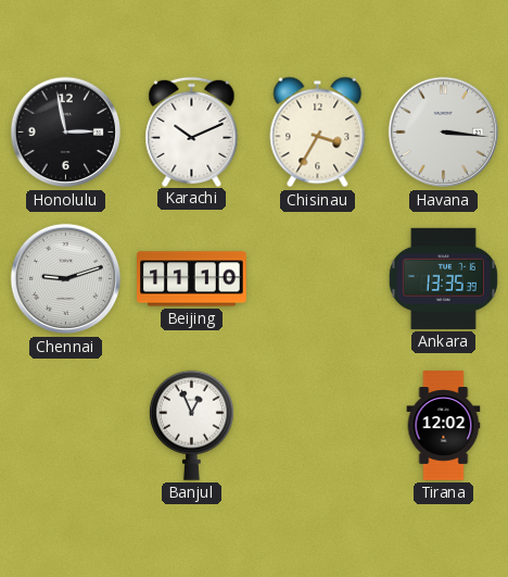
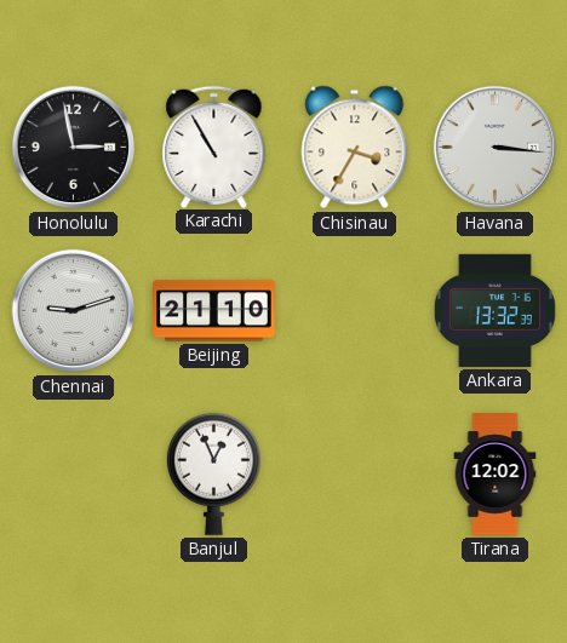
Karachi: 10:11 -> 10:55 (214, 147)
Beijing: 11:10 -> 21:10 (214, 311)
Ankara: 13:35 -> 13:32 (494, 310)
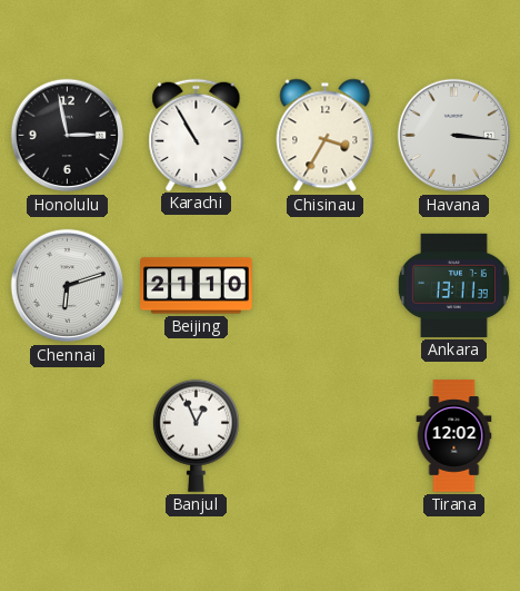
Chennai: 9:12 -> 6:12 (68, 286)
Ankara: 13:32 -> 13:11 (453, 285)
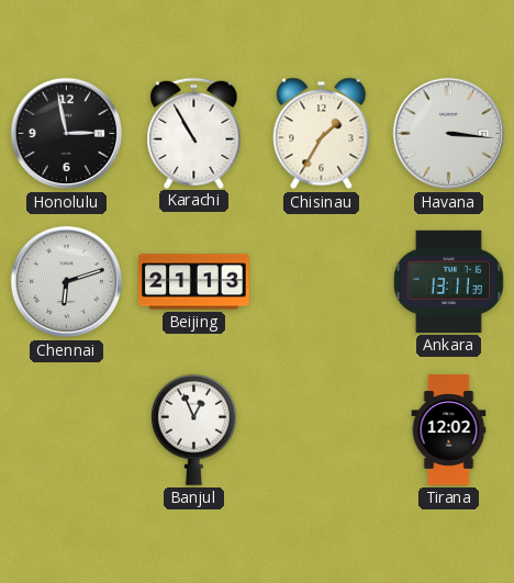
Chisinau: 3:35 -> 1:35 (322, 134)
Beijing: 21:10 -> 21:13 (194, 282)
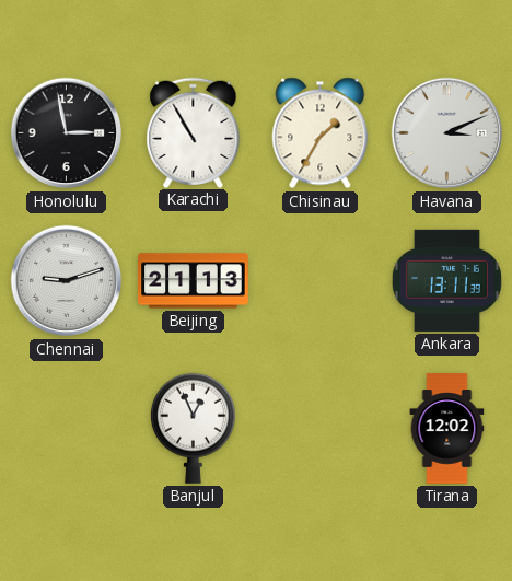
Havana: 3:16 -> 3:11 (447, 133)
Chennai: 6:12 -> 9:12 (67, 281)
